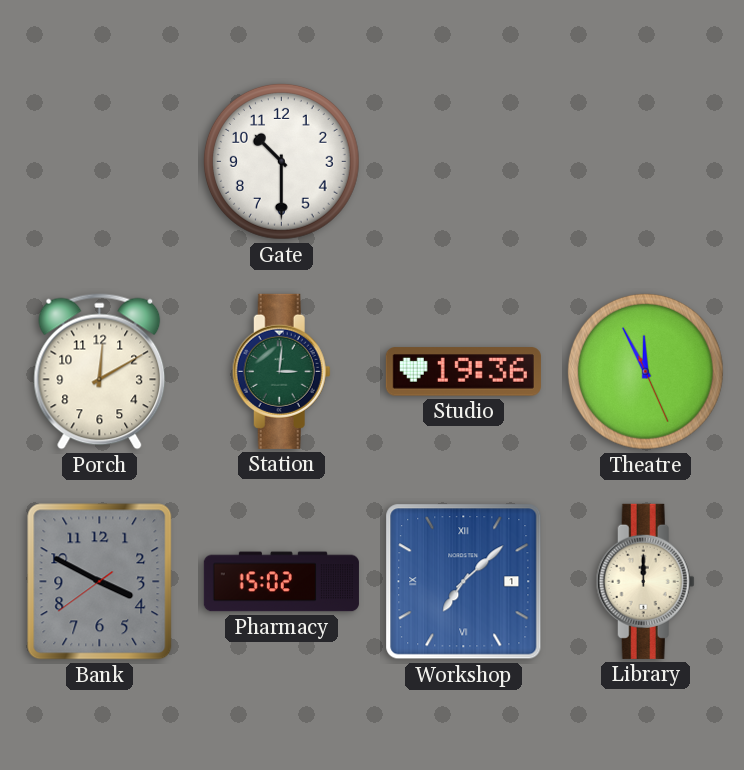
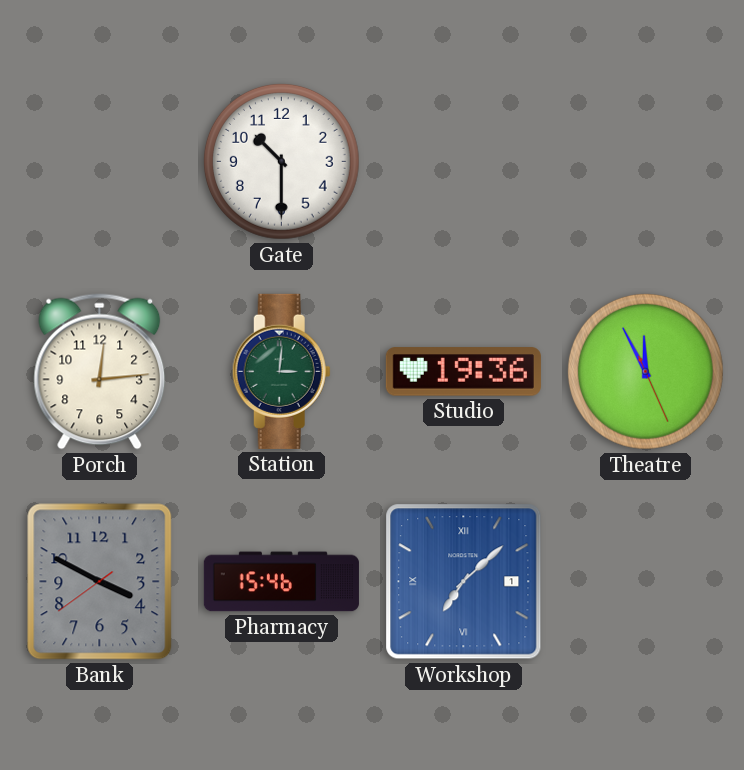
Porch: 12:10 -> 12:14 (100, 372)
Pharmacy: 15:02 -> 15:46 (281, 582)
Library: 12:00 -> none (645, 581)
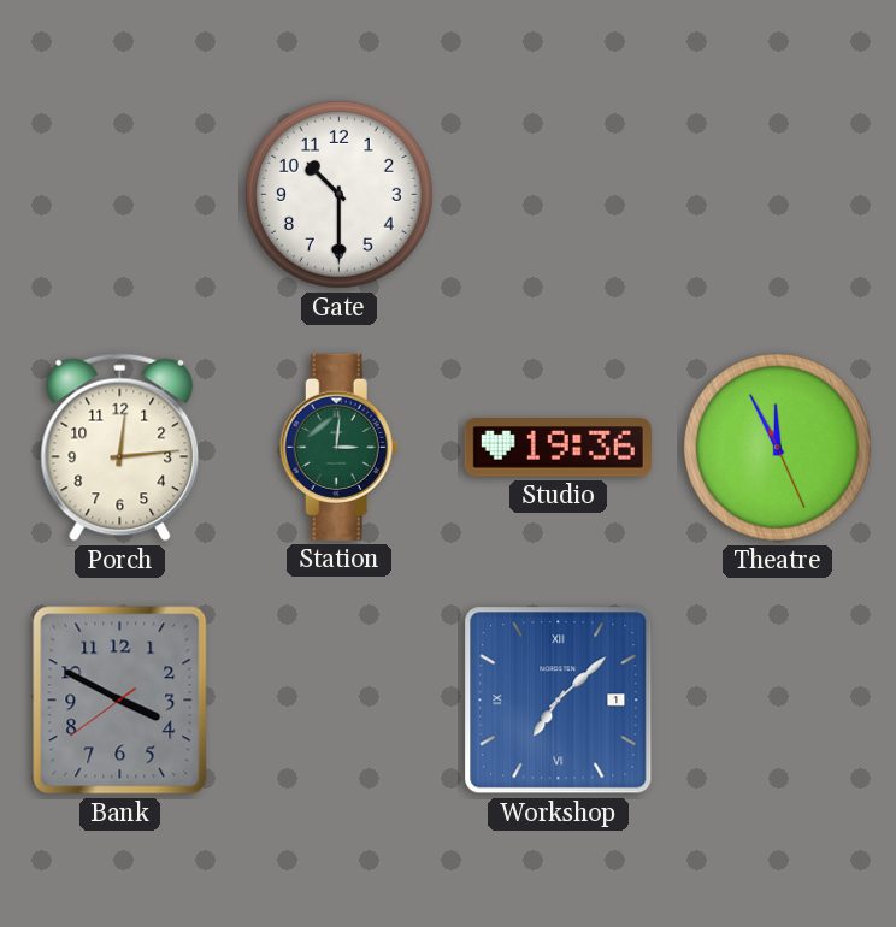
Pharmacy: 15:46 -> none (281, 582)
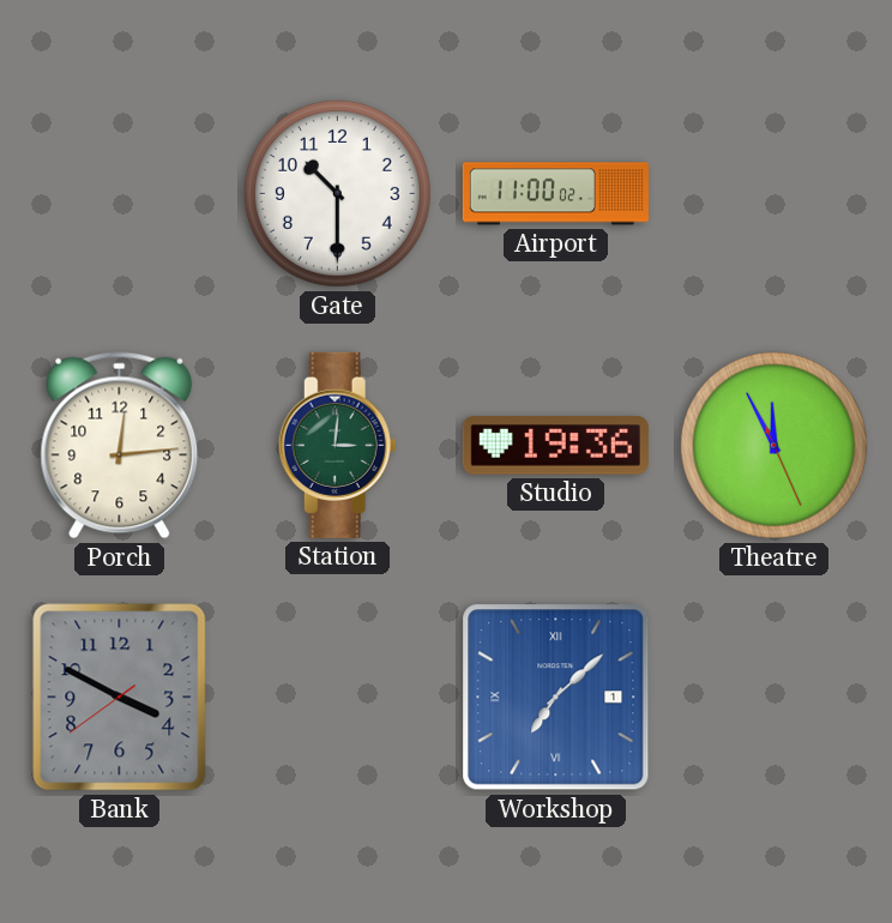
Airport: none -> 11:00 (555, 194)
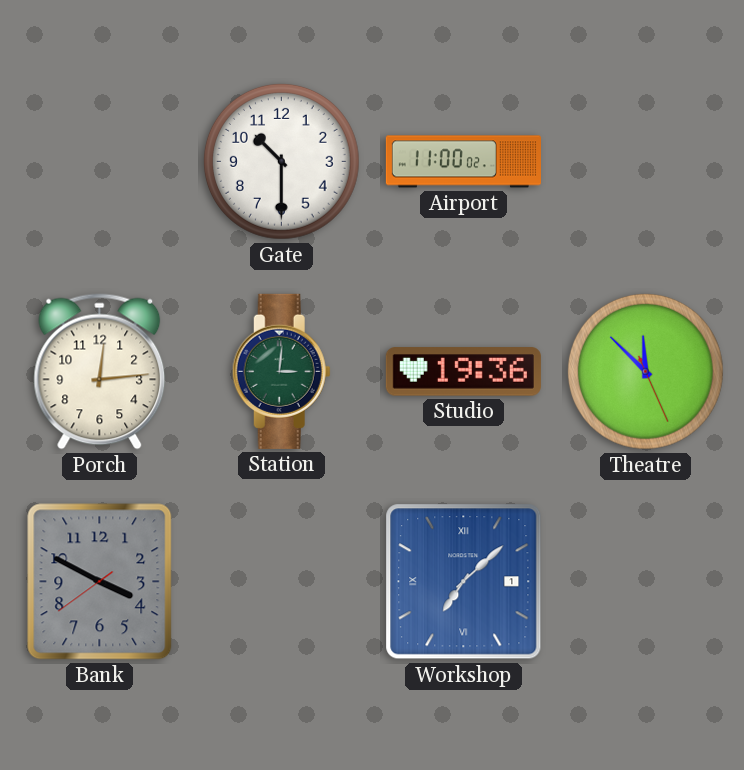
Theatre: 11:55 -> 11:52 (645, 371)
